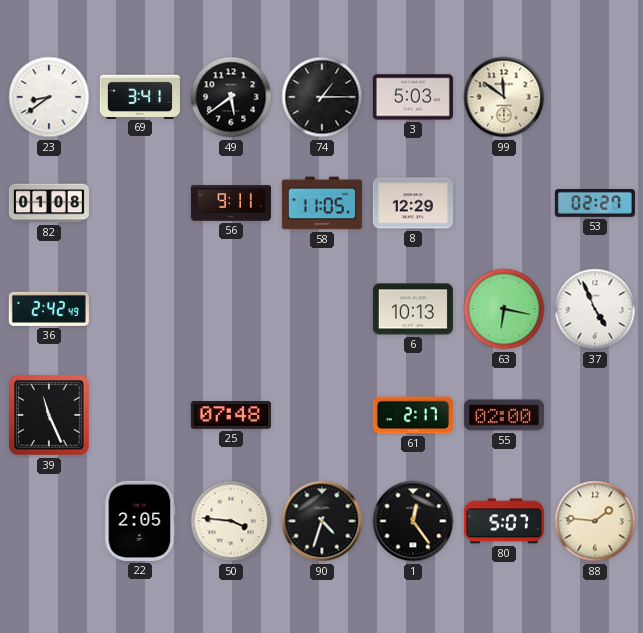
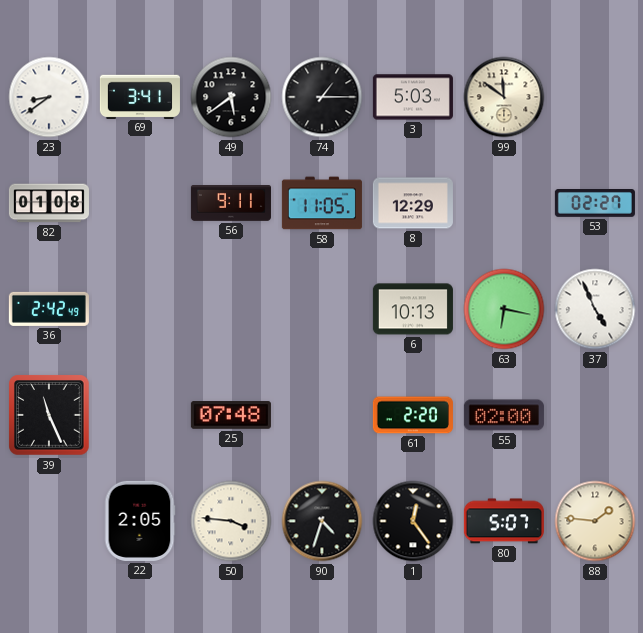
61: 2:17 -> 2:20 (413, 415)
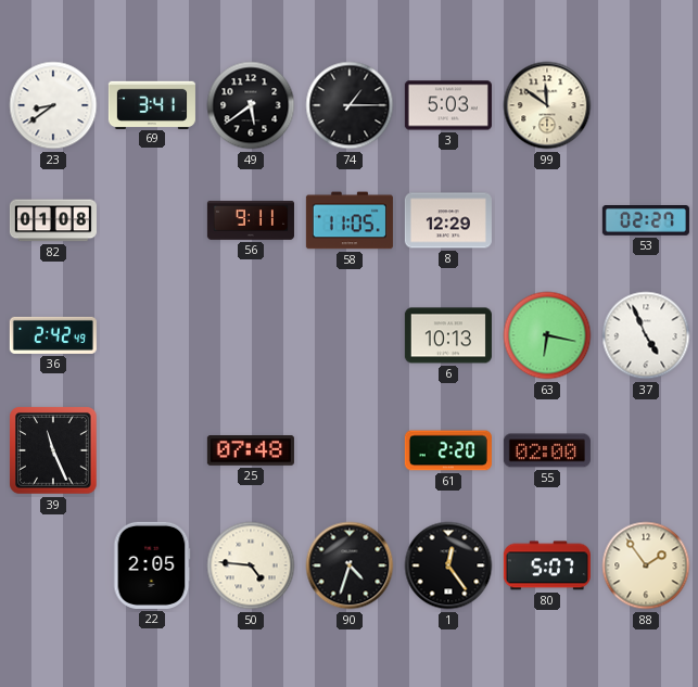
50: 3:46 -> 4:46 (251, 565)
88: 1:46 -> 1:54 (646, 565)
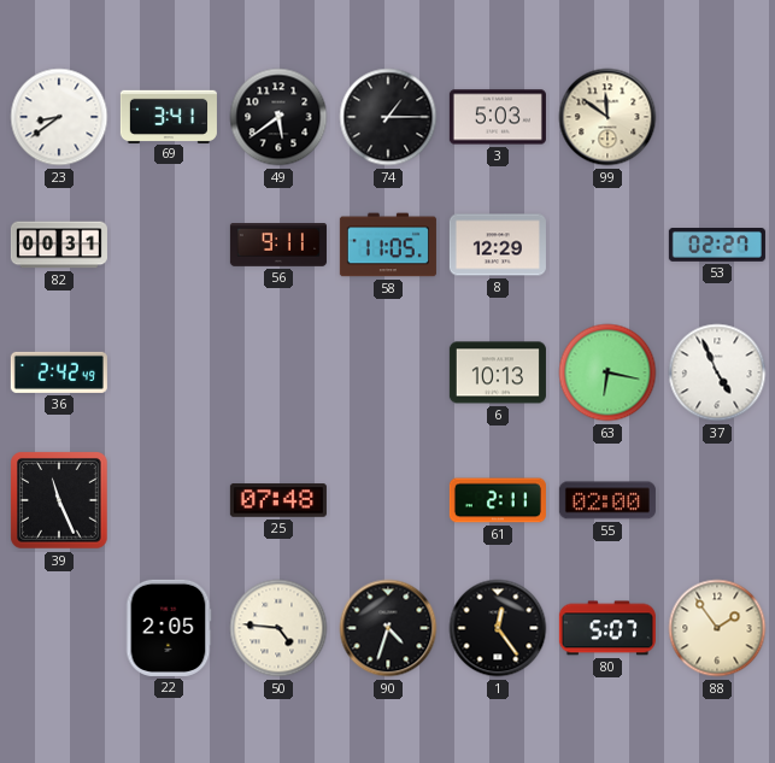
82: 01:08 -> 00:31 (59, 245)
61: 2:20 -> 2:11 (498, 500)
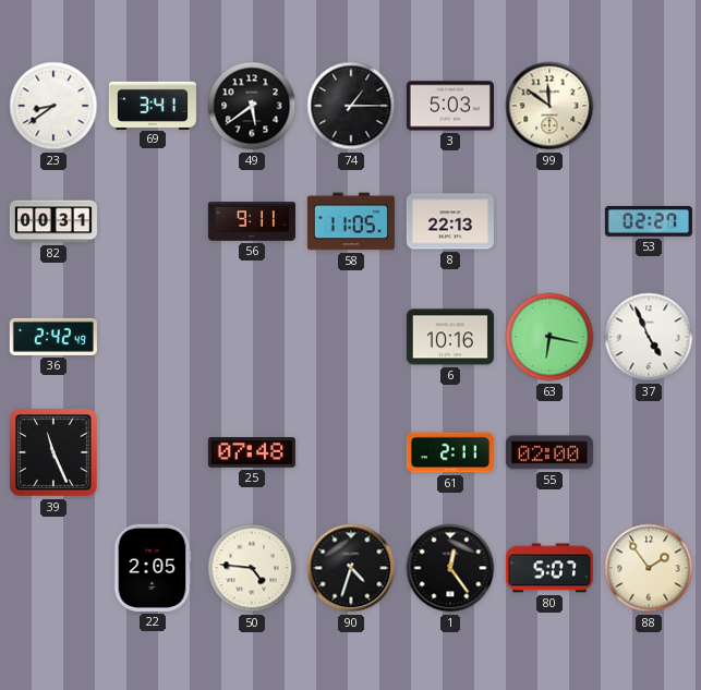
8: 12:29 -> 22:13 (450, 221)
6: 10:13 -> 10:16 (450, 337)
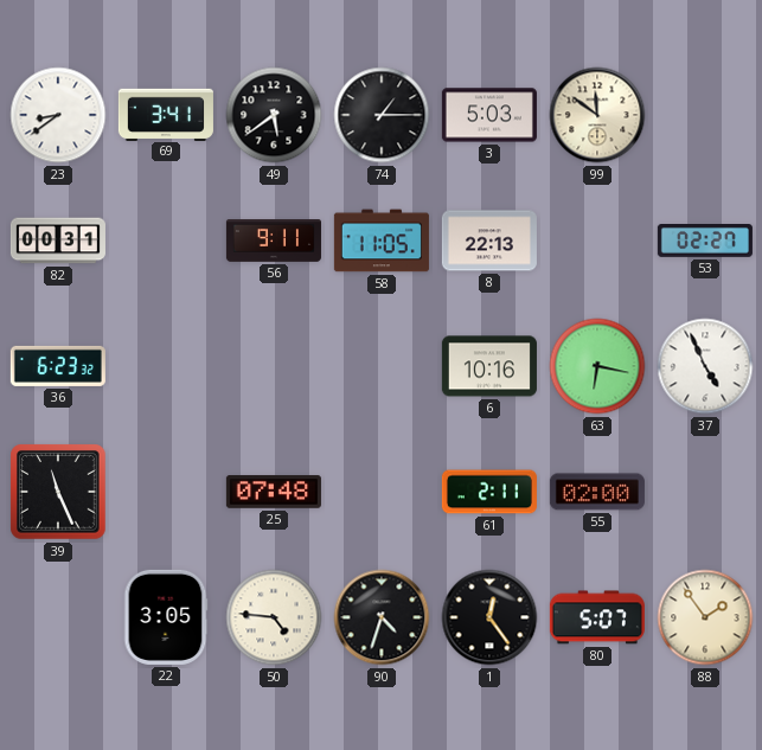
36: 2:42 -> 6:23 (58, 366)
22: 2:05 -> 3:05 (166, 617)
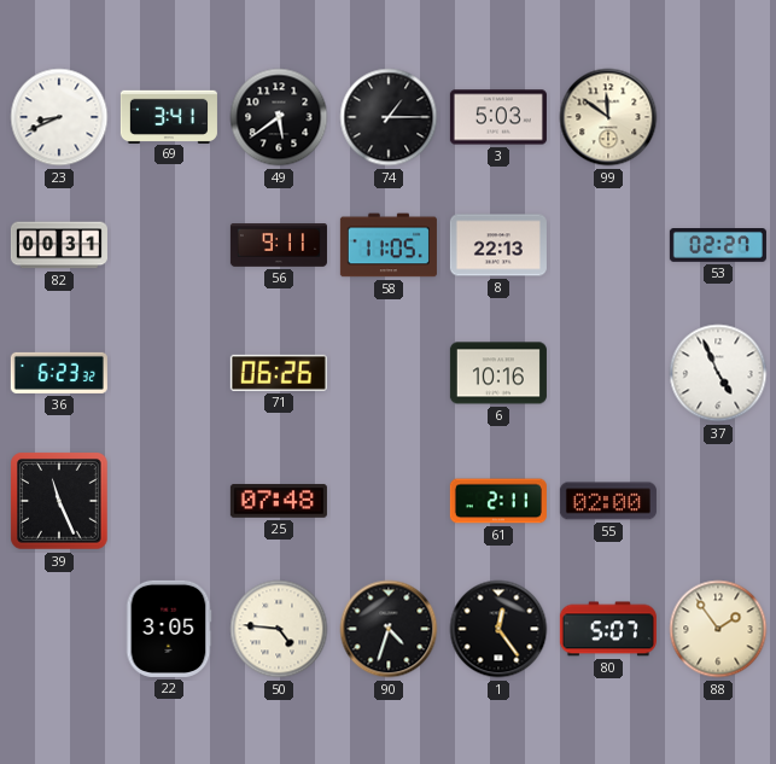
23: 8:39 -> 8:41 (59, 117)
71: none -> 06:26 (279, 373)
63: 6:17 -> none (597, 366)
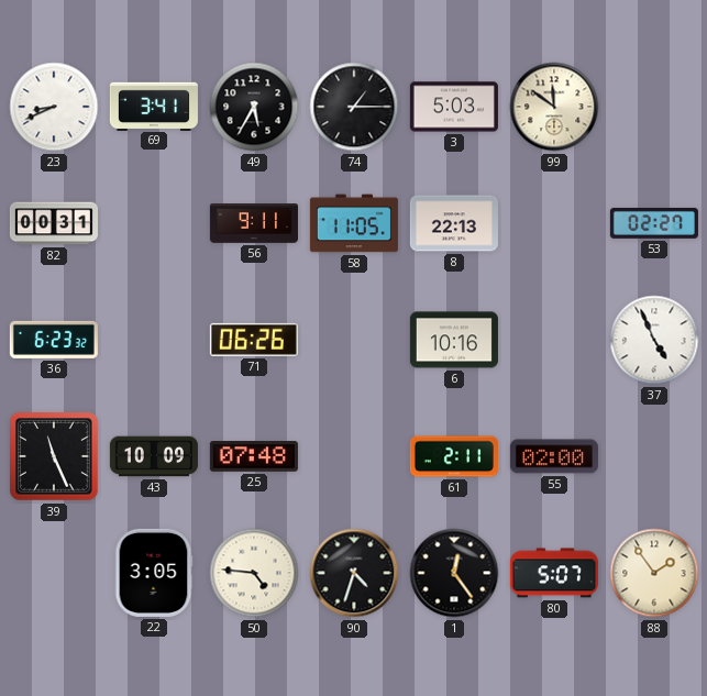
49: 5:39 -> 5:35 (254, 107)
43: none -> 10:09 (154, 456)
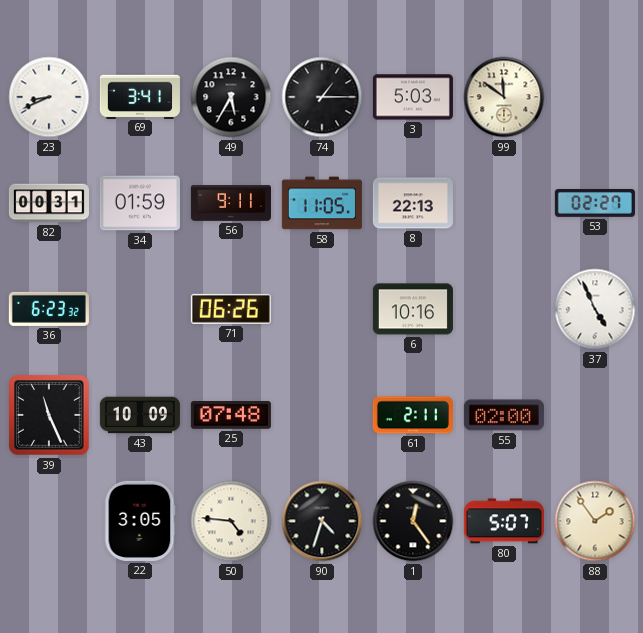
34: none -> 01:59 (140, 203)
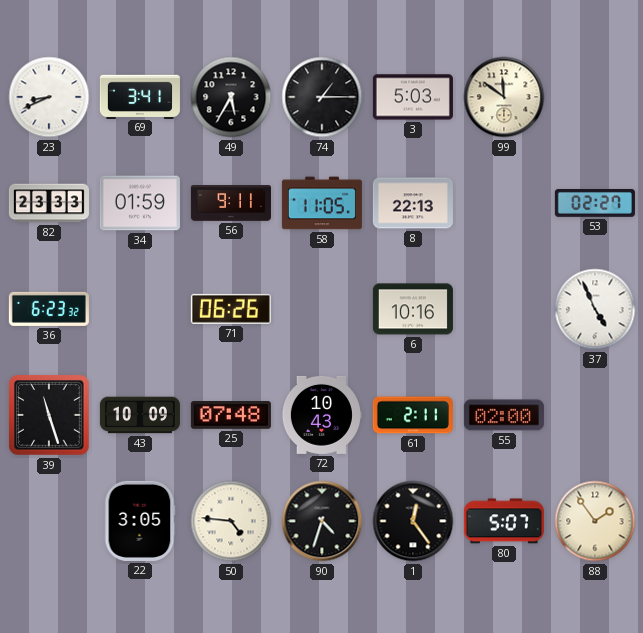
82: 00:31 -> 23:33 (49, 203)
39: 11:26 -> 11:27 (49, 415)
72: none -> 10:43 (321, 415)
